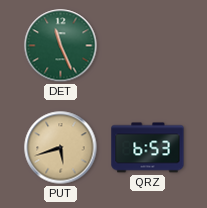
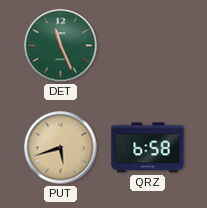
QRZ: 6:53 -> 6:58 (148, 148)
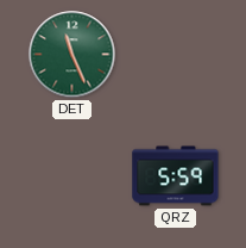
PUT: 5:42 -> none (61, 148)
QRZ: 6:58 -> 5:59 (176, 176)
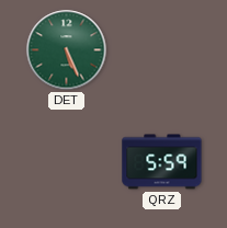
DET: 11:26 -> 5:26 (67, 50)
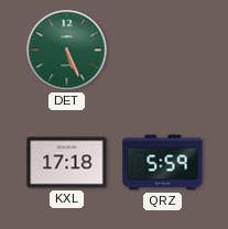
KXL: none -> 17:18 (67, 163)
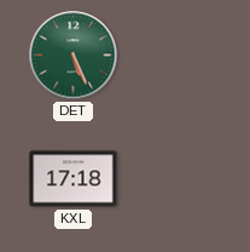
QRZ: 5:59 -> none (163, 163)
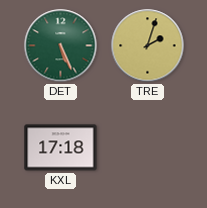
TRE: none -> 2:03 (148, 46)
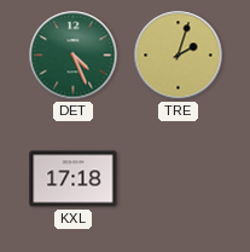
DET: 5:26 -> 4:26 (74, 56)
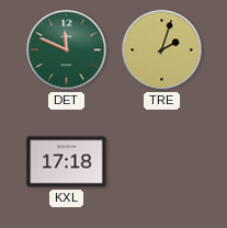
DET: 4:26 -> 11:49 (67, 50)
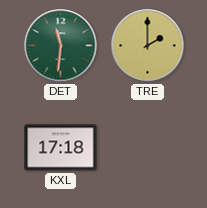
DET: 11:49 -> 11:31 (61, 46)
TRE: 2:03 -> 2:00 (148, 46)
